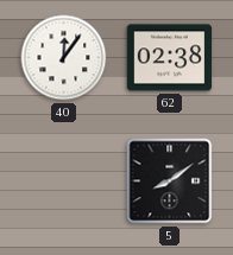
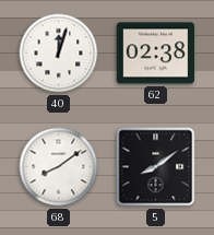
40: 12:06 -> 12:03 (59, 54)
68: none -> 8:09 (59, 167)
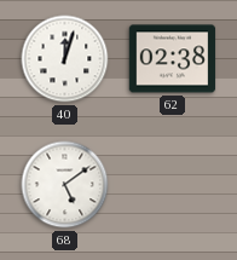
68: 8:09 -> 5:09 (65, 185)
5: 8:09 -> none (156, 167)
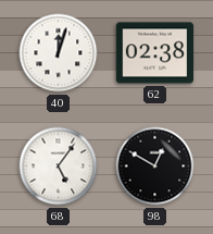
68: 5:09 -> 5:06 (59, 167)
98: none -> 12:50 (155, 167)
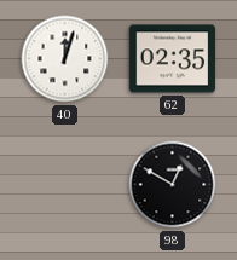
62: 02:38 -> 02:35 (173, 59)
68: 5:06 -> none (59, 167)
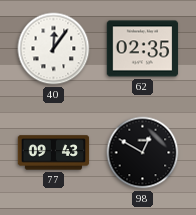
40: 12:03 -> 12:06 (54, 49)
77: none -> 09:43 (54, 153)
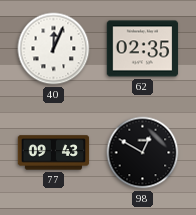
40: 12:06 -> 12:04 (54, 49)
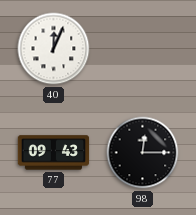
62: 02:35 -> none (143, 49)
98: 12:50 -> 12:15 (143, 153)
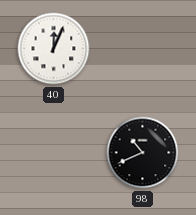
77: 09:43 -> none (54, 153)
98: 12:15 -> 10:41 (143, 153)
